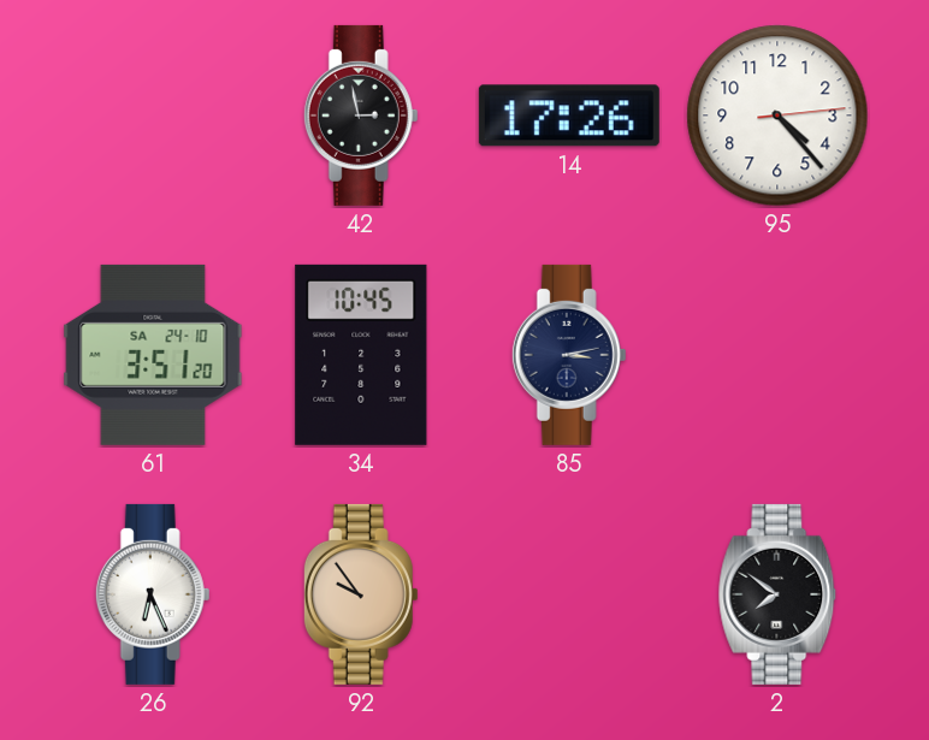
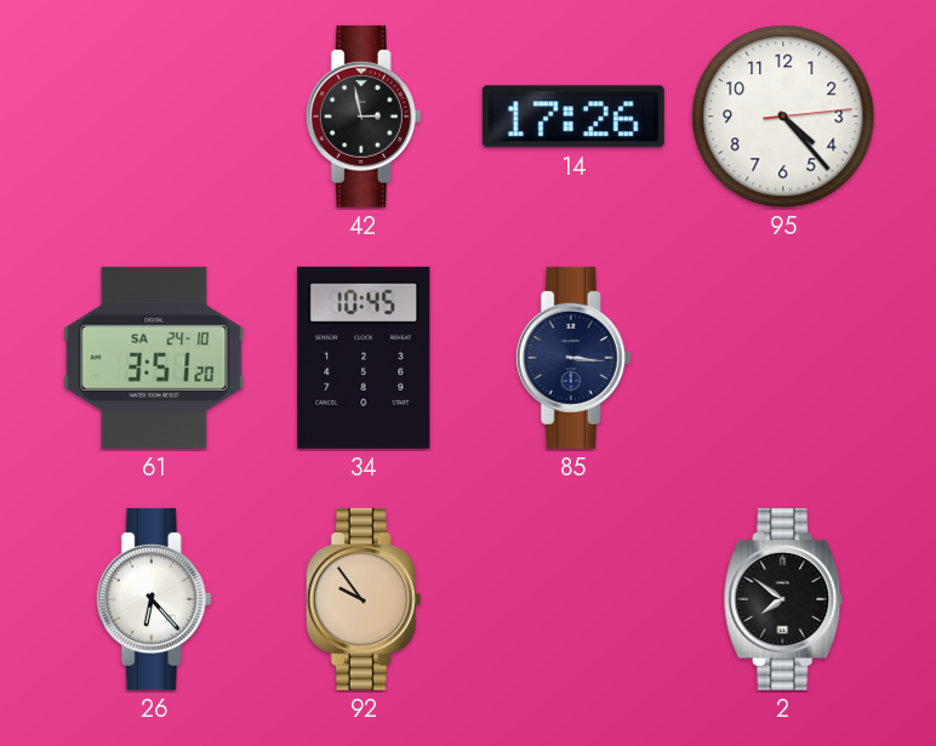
85: 3:13 -> 3:16 (573, 358)
26: 6:26 -> 6:23 (154, 599)
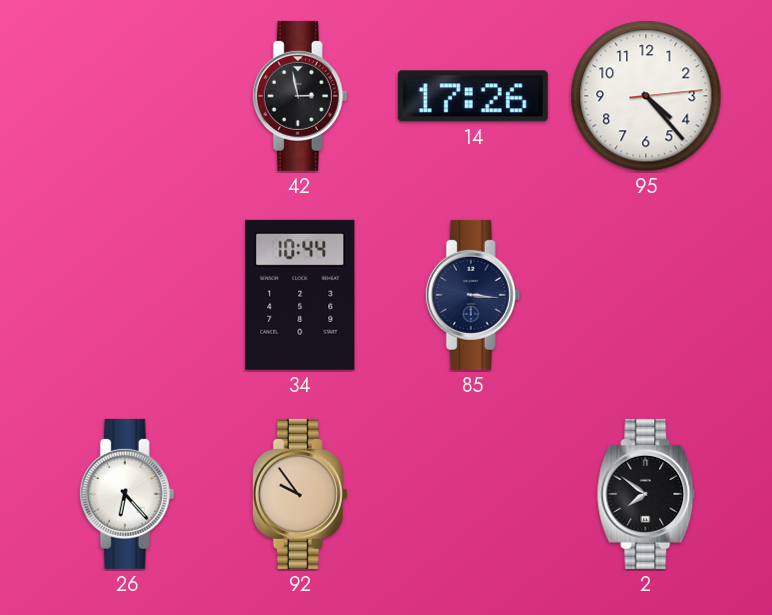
61: 3:51 -> none (154, 358)
34: 10:45 -> 10:44 (300, 295)
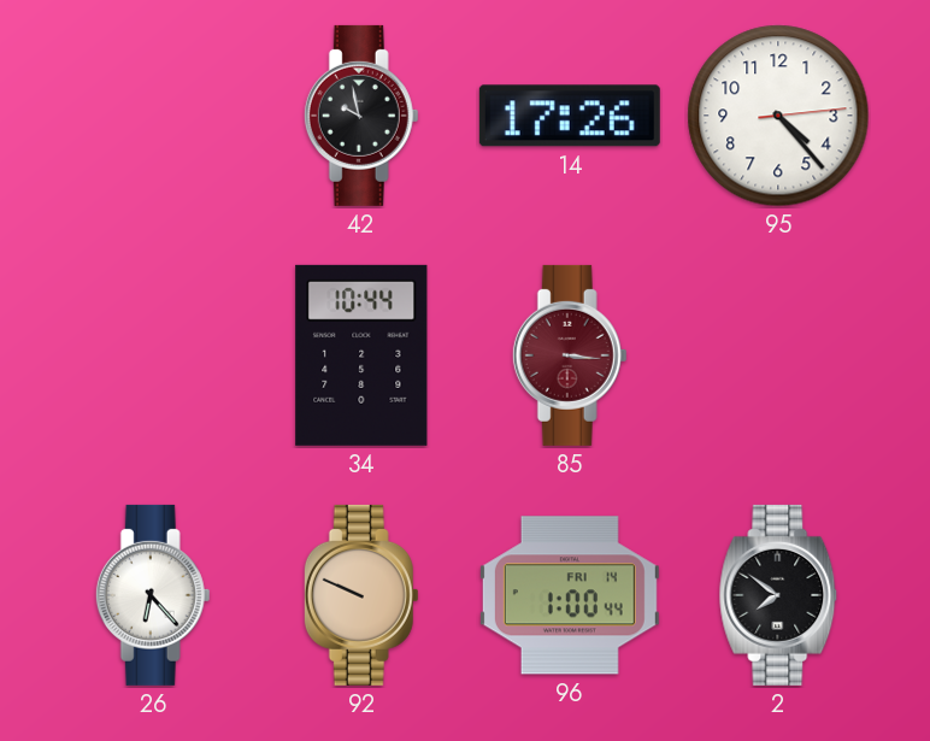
42: 2:58 -> 9:58 (361, 116)
85 dial: navy -> burgundy (570, 355)
92: 9:54 -> 9:49 (361, 595)
96: none -> 1:00 (570, 595)
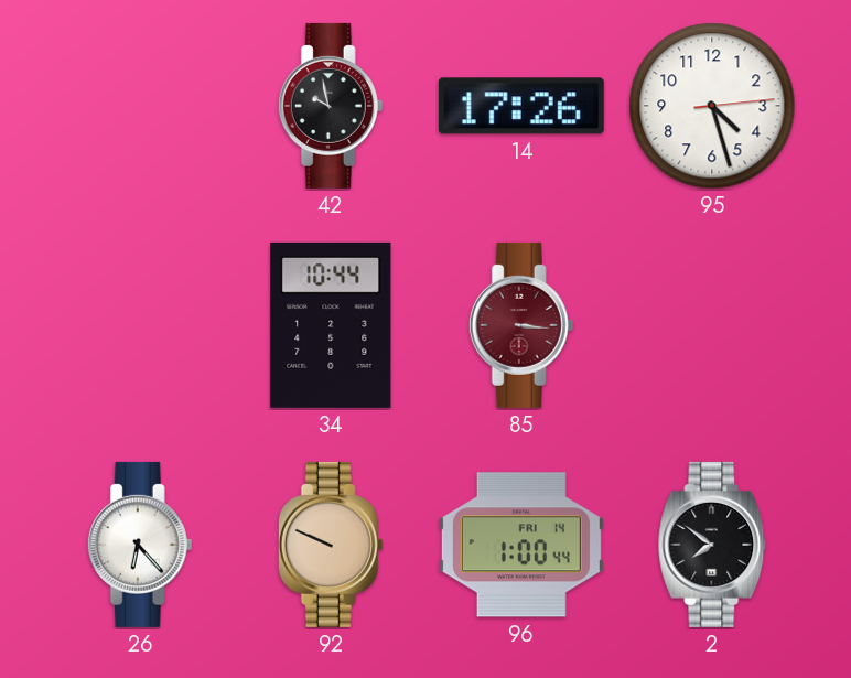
95: 4:23 -> 4:27 (712, 106)
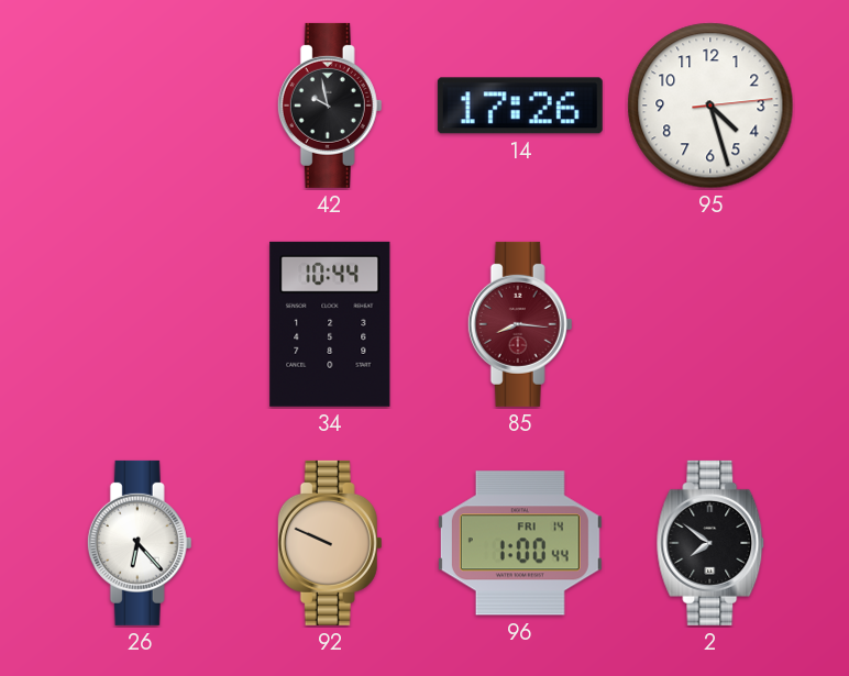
85: 3:16 -> 8:16 (520, 324)
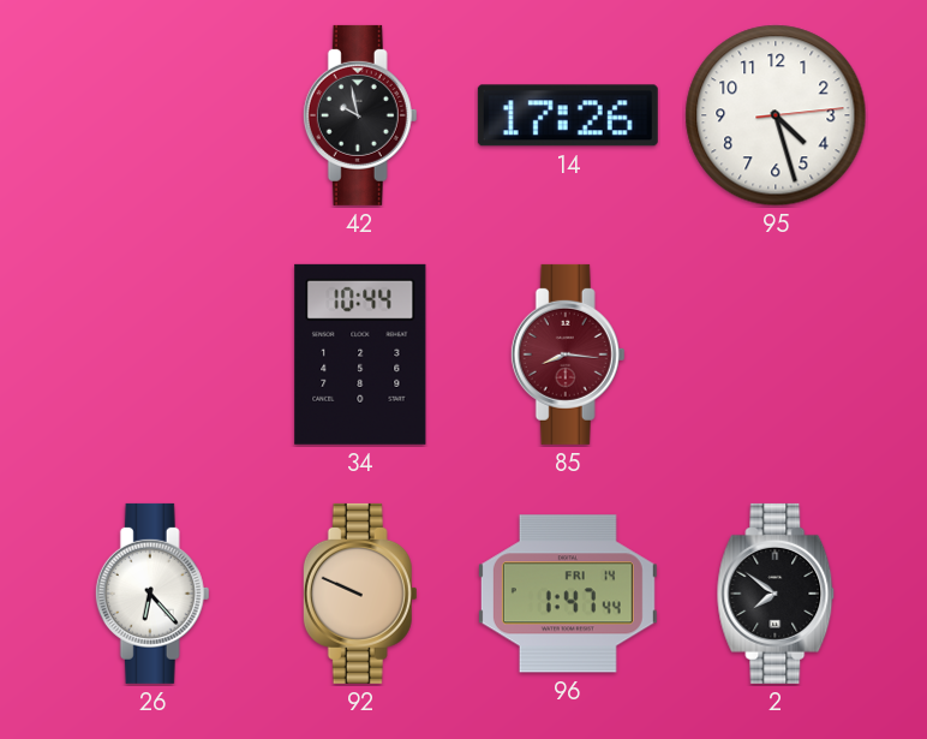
96: 1:00 -> 1:47 (568, 594)
